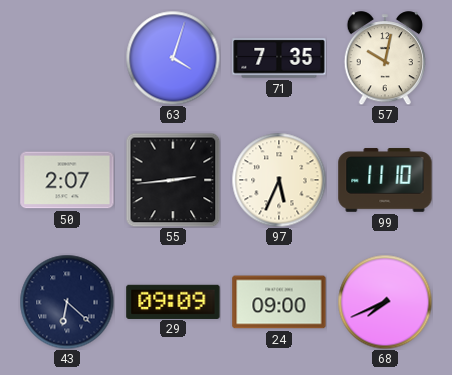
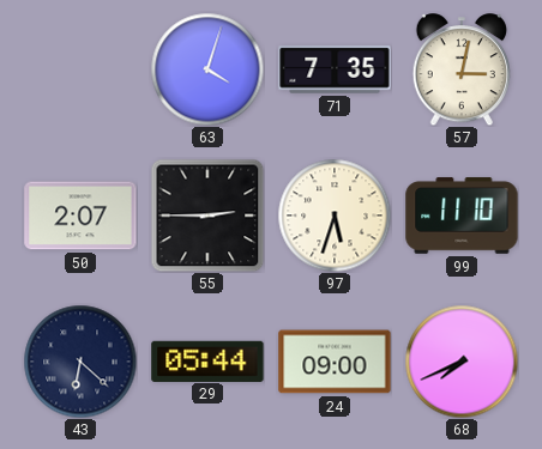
57: 10:02 -> 3:02 (460, 69)
55: 2:44 -> 2:45 (207, 216)
97: 5:34 -> 5:33 (335, 216)
29: 09:09 -> 05:44 (207, 360)
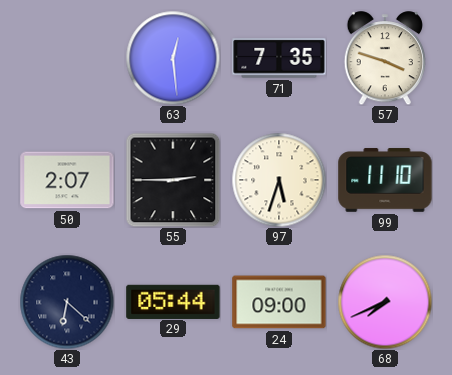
63: 4:03 -> 12:29 (173, 58)
57: 3:02 -> 3:48 (384, 58)
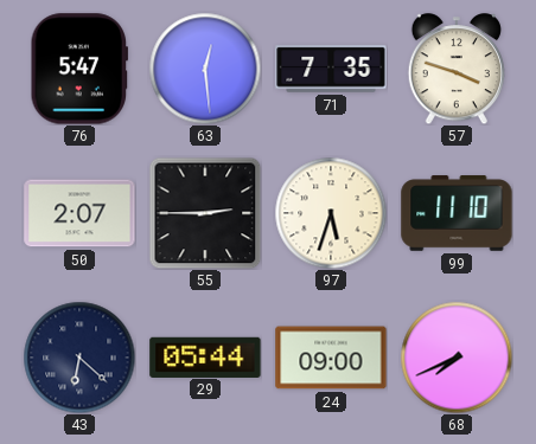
76: none -> 5:47 (78, 69)
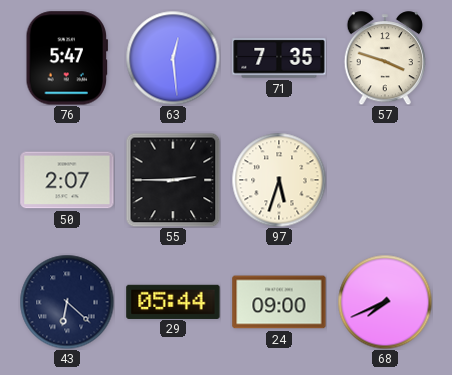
99: 11:10 -> none (457, 213)
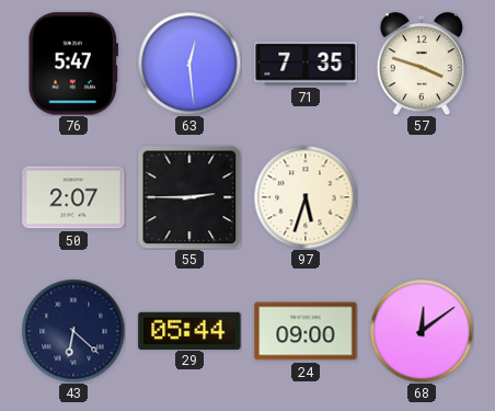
68: 7:41 -> 12:09 (422, 331)
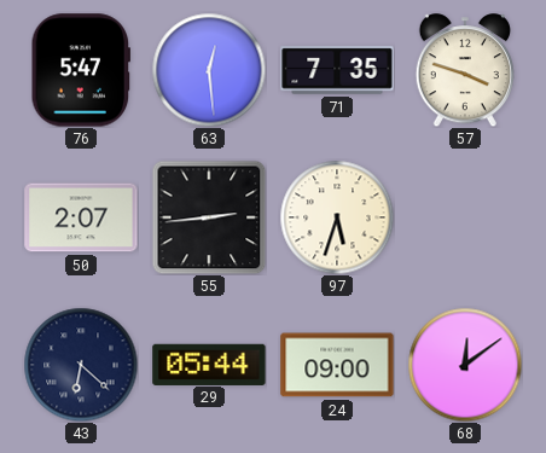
55: 2:45 -> 2:44 (209, 217)
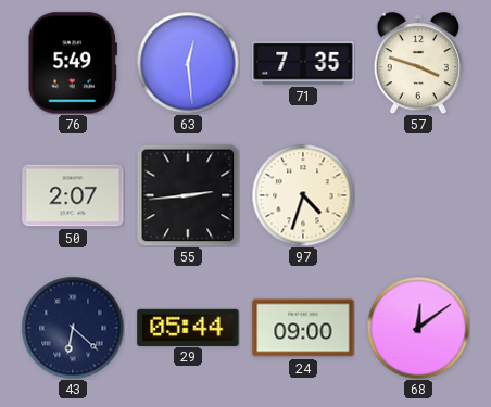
76: 5:47 -> 5:49 (72, 63)
97: 5:33 -> 4:33 (303, 195)
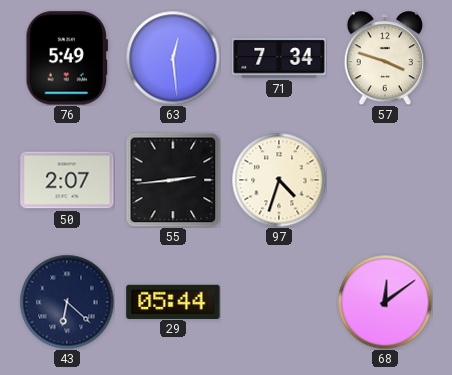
71: 7:35 -> 7:34 (279, 58)
24: 09:00 -> none (303, 328)
